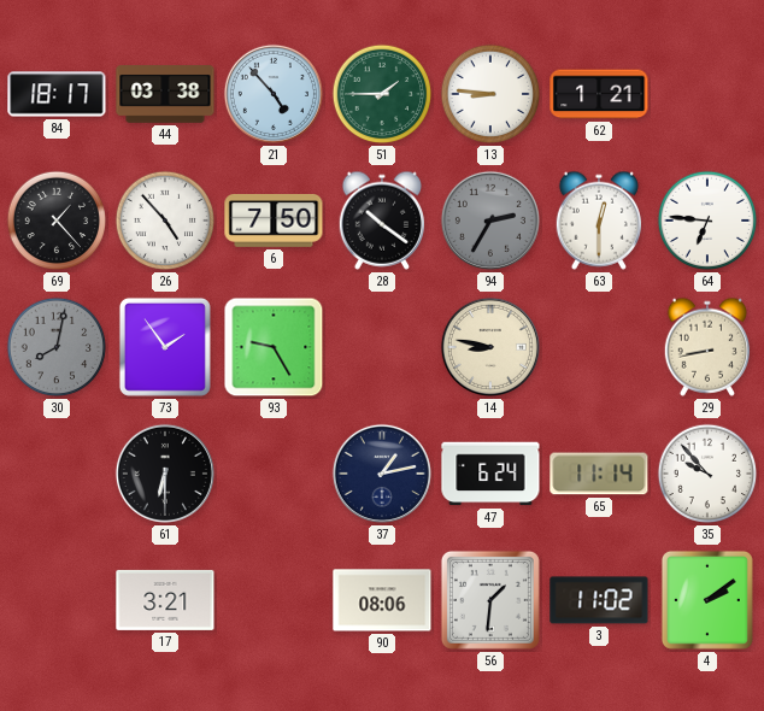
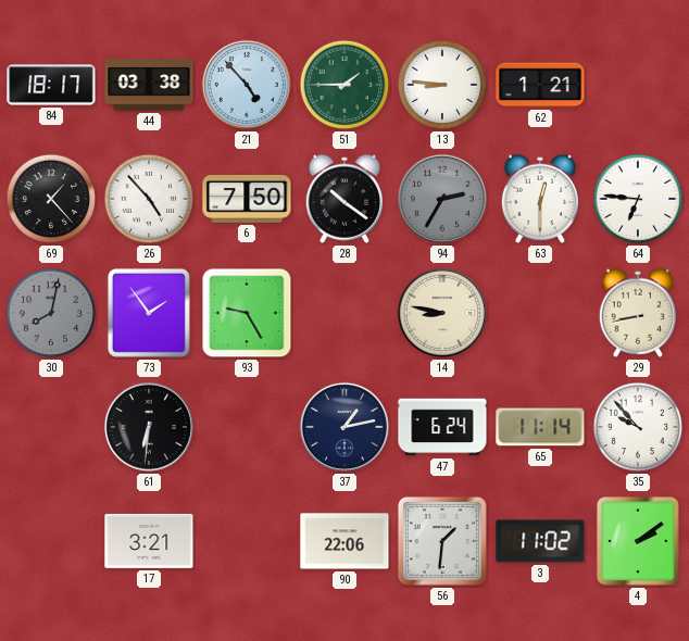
61: 6:30 -> 6:31 (149, 427)
90: 08:06 -> 22:06 (344, 541)
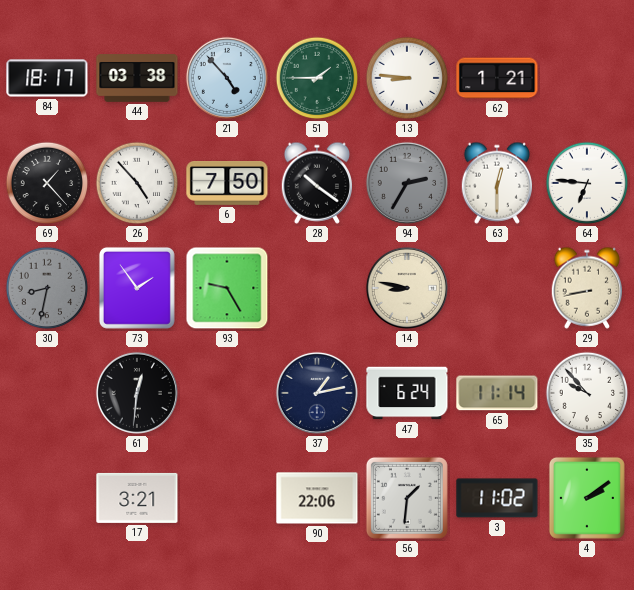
30: 8:02 -> 8:32 (47, 288)
61: 6:31 -> 12:31 (137, 393)
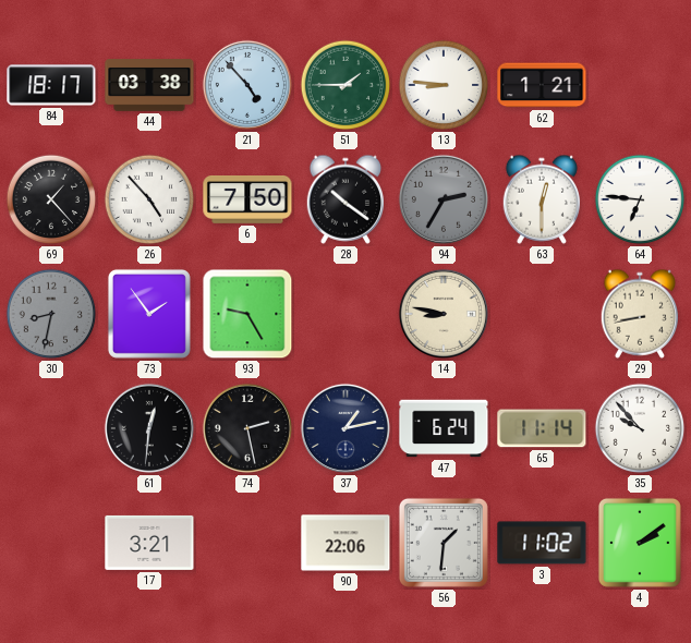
74: none -> 2:28 (247, 428)
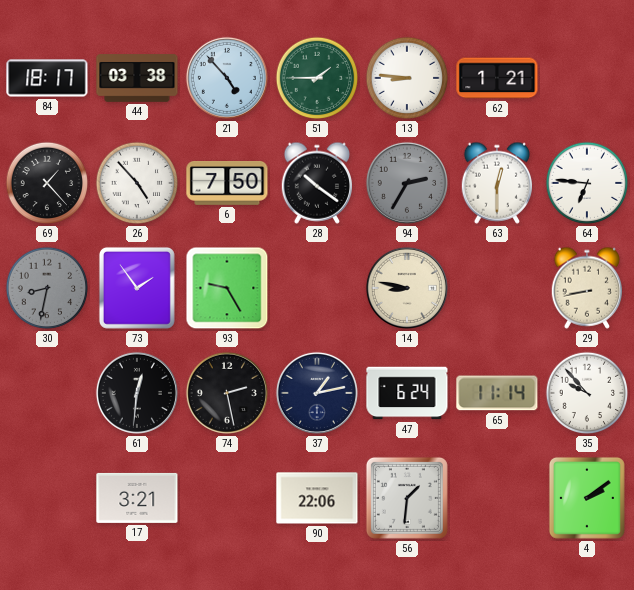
3: 11:02 -> none (542, 543)
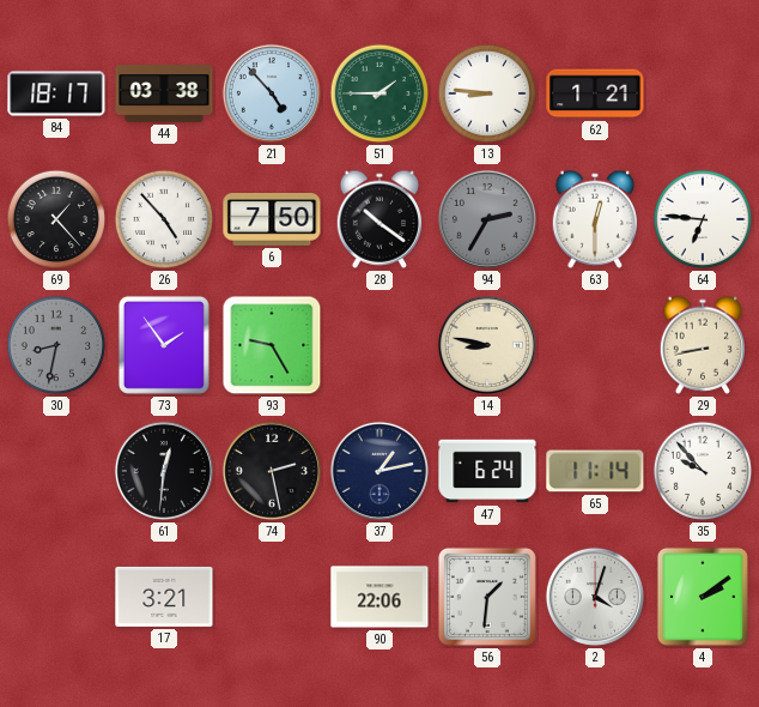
2: none -> 4:03 (595, 597)
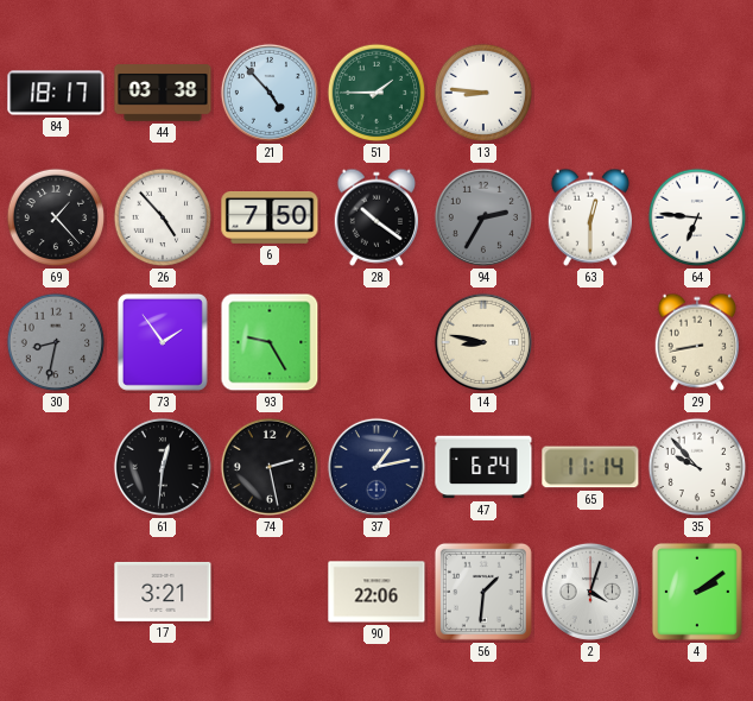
62: 1:21 -> none (595, 93)
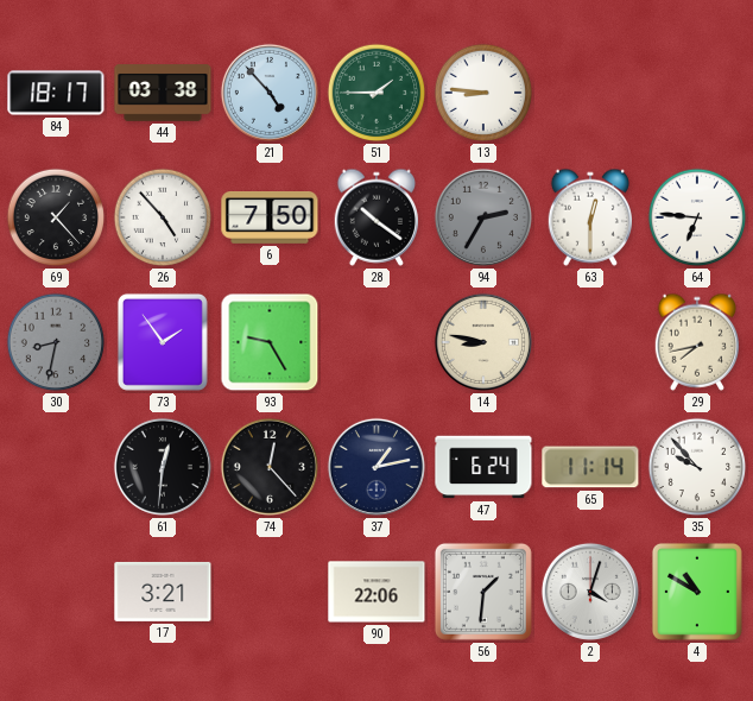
29: 8:43 -> 7:43 (696, 342)
74: 2:28 -> 12:23 (270, 467)
4: 2:09 -> 10:50 (697, 592)
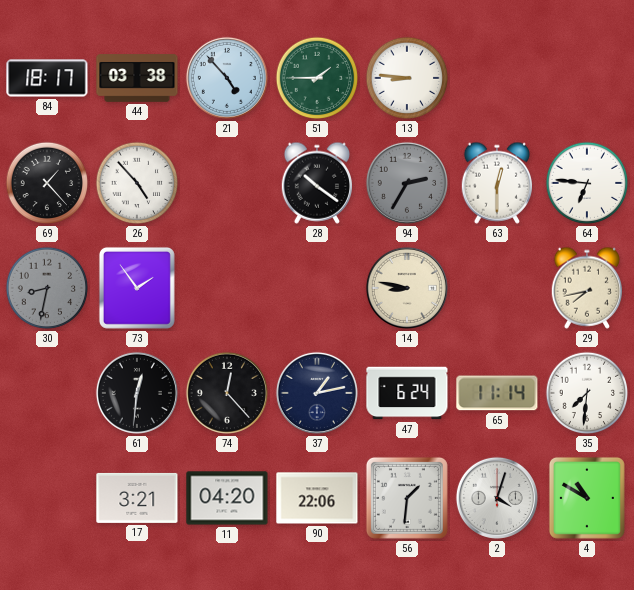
6: 7:50 -> none (270, 219)
93: 9:25 -> none (270, 342)
35: 9:53 -> 7:31 (587, 393)
11: none -> 04:20 (227, 498)
